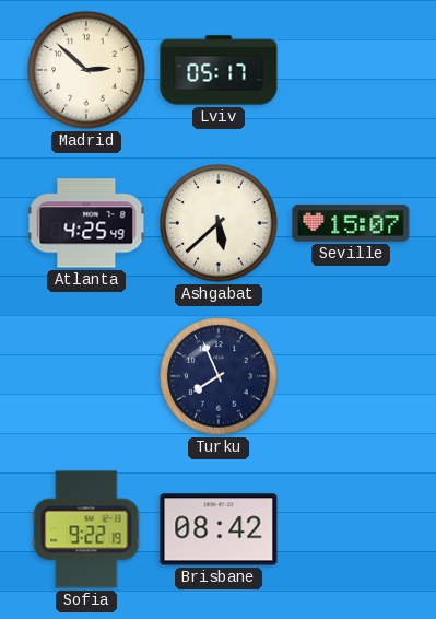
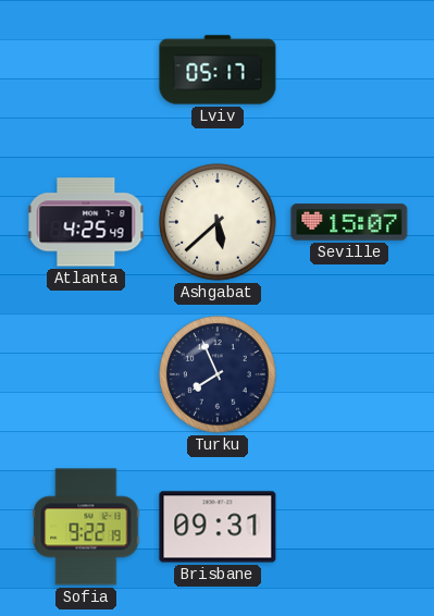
Madrid: 2:52 -> none (86, 70)
Brisbane: 08:42 -> 09:31 (218, 527)
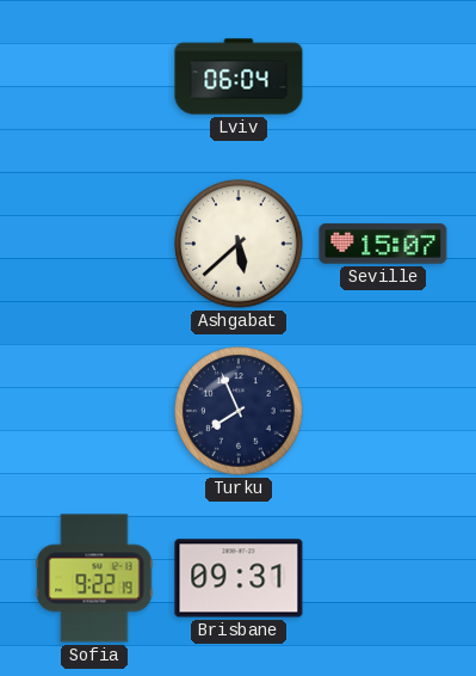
Lviv: 05:17 -> 06:04 (239, 76)
Atlanta: 4:25 -> none (86, 222)
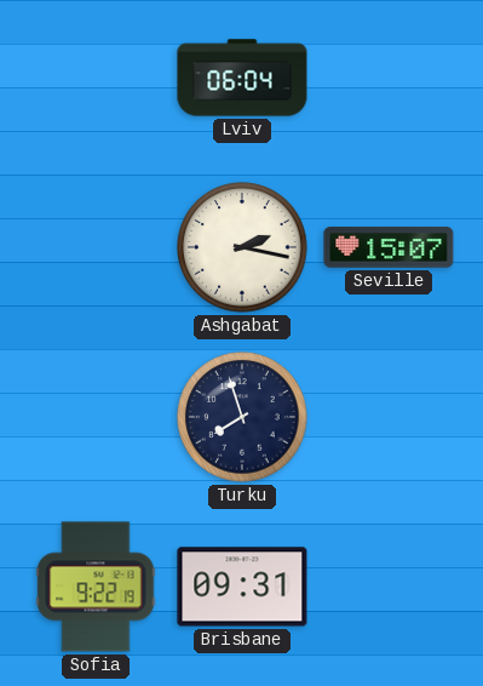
Ashgabat: 5:38 -> 2:17 (242, 247)
Turku: 7:56 -> 7:57 (242, 417)
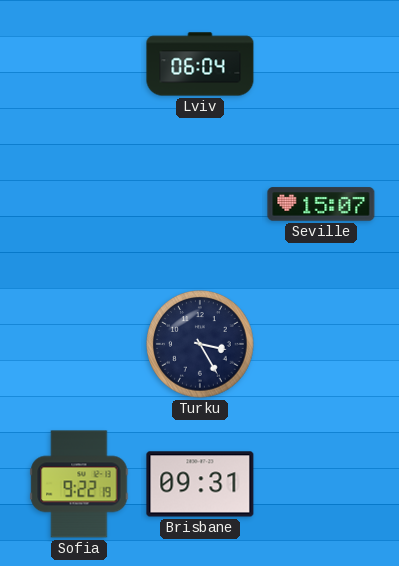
Ashgabat: 2:17 -> none (242, 247)
Turku: 7:57 -> 3:25 (200, 344)
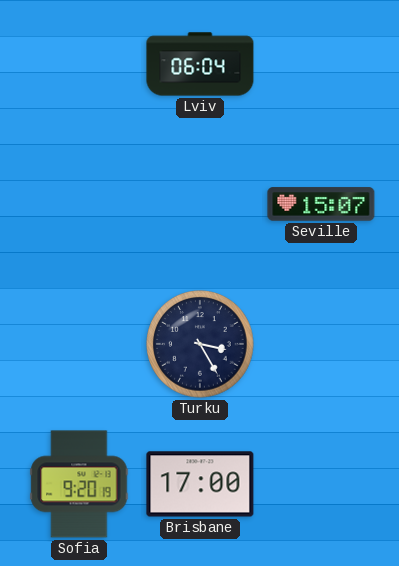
Sofia: 9:22 -> 9:20 (79, 484)
Brisbane: 09:31 -> 17:00 (200, 484)
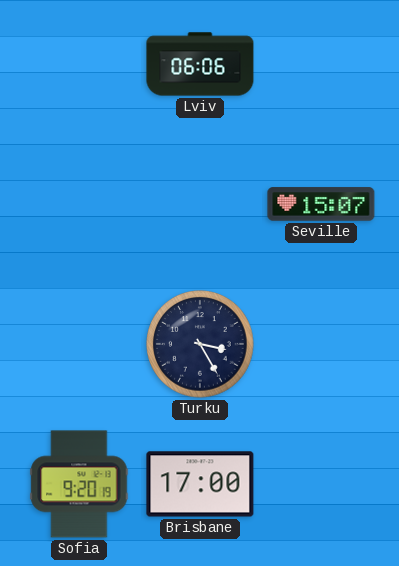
Lviv: 06:04 -> 06:06 (200, 64)
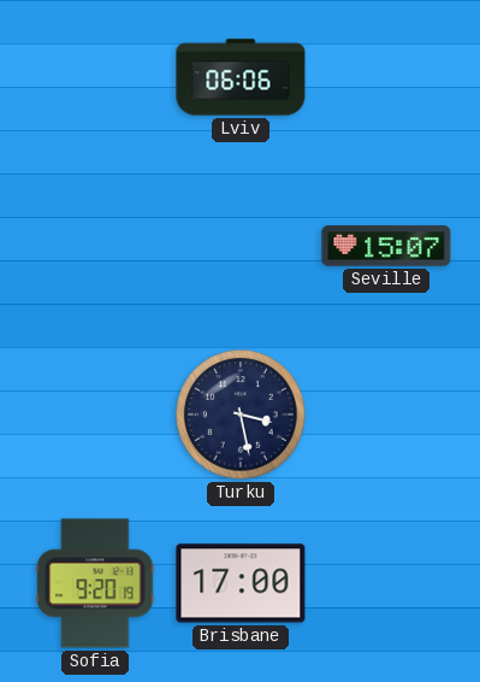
Turku: 3:25 -> 3:28 (241, 415)
